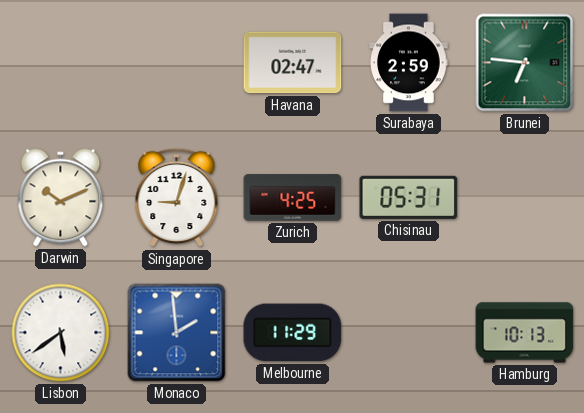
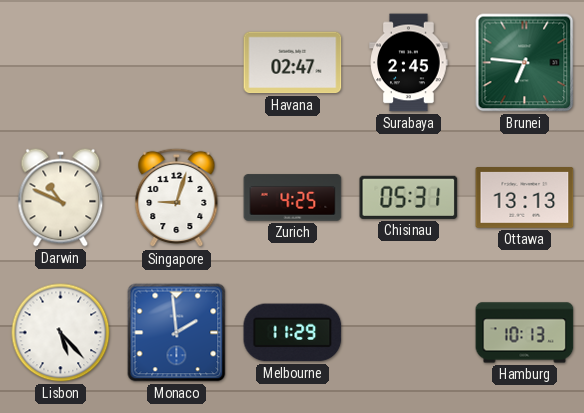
Surabaya: 2:59 -> 2:45 (409, 63)
Darwin: 10:11 -> 10:49 (61, 198)
Ottawa: none -> 13:13 (525, 198)
Lisbon: 5:39 -> 5:23 (61, 333)
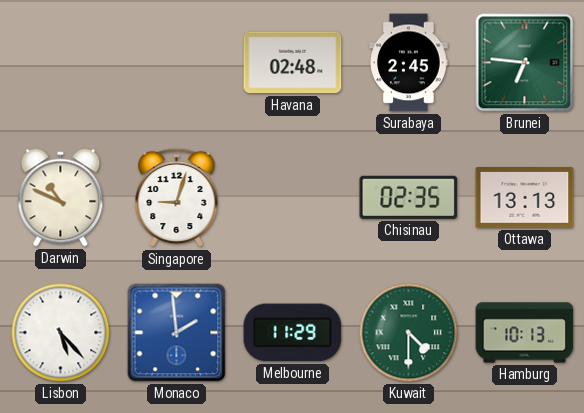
Havana: 02:47 -> 02:48 (293, 63)
Zurich: 4:25 -> none (293, 198)
Chisinau: 05:31 -> 02:35 (409, 197)
Kuwait: none -> 4:30 (409, 333)
